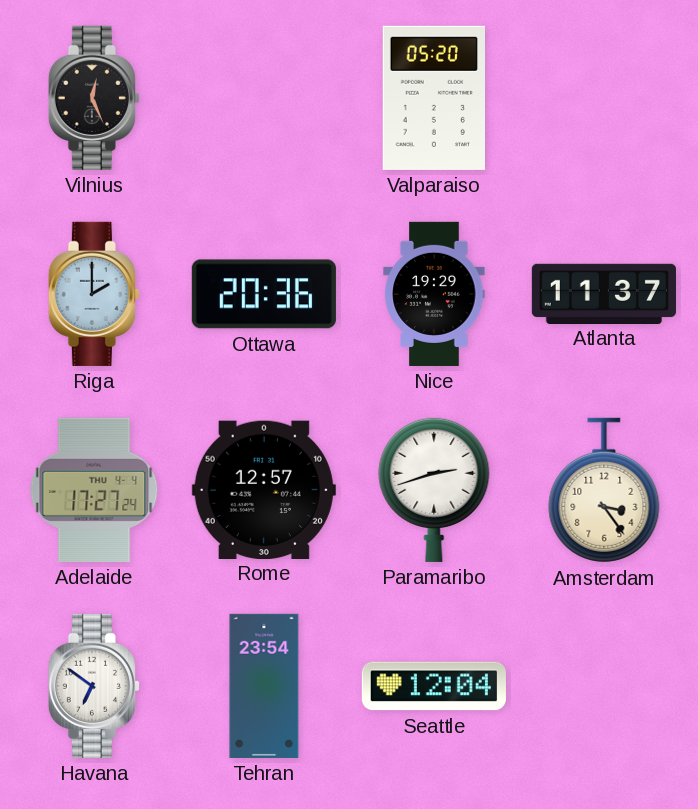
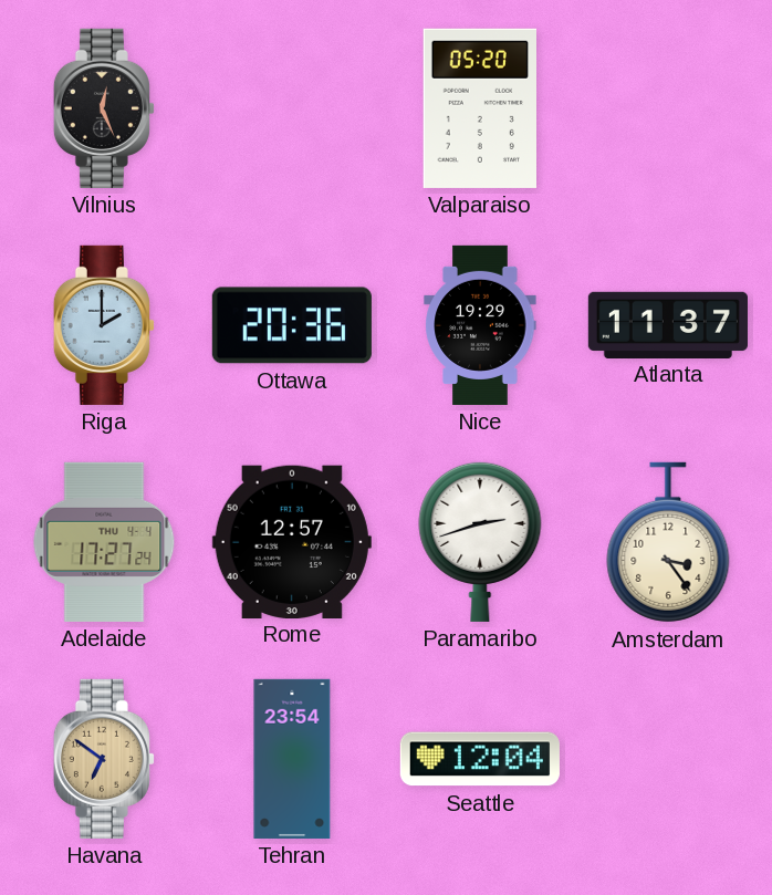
Havana dial: white -> champagne (104, 759)
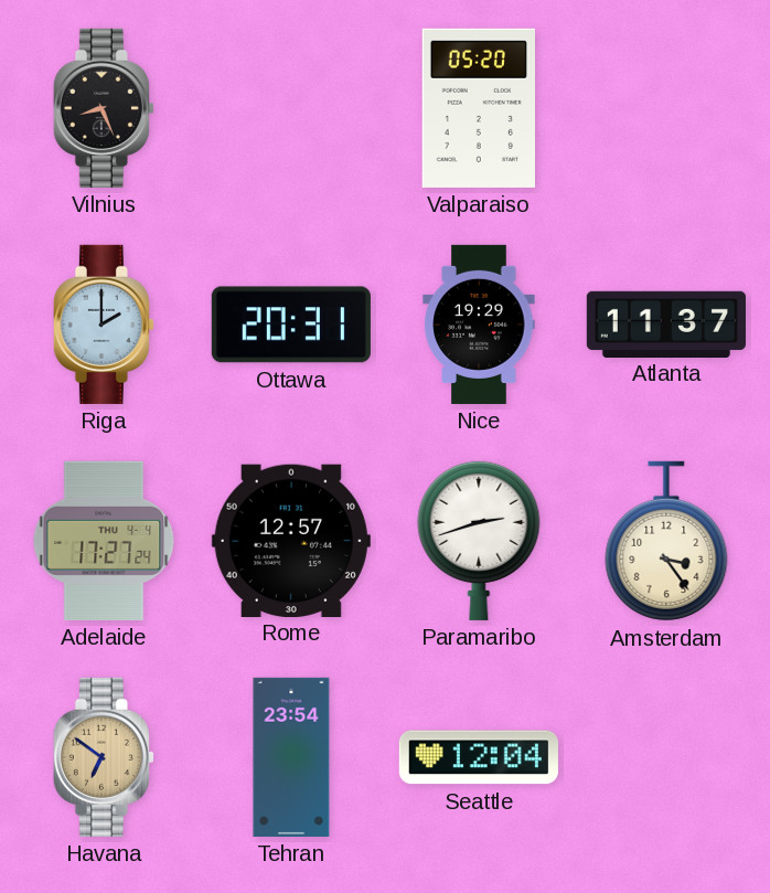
Vilnius: 12:26 -> 8:26 (104, 108)
Ottawa: 20:36 -> 20:31 (291, 325)
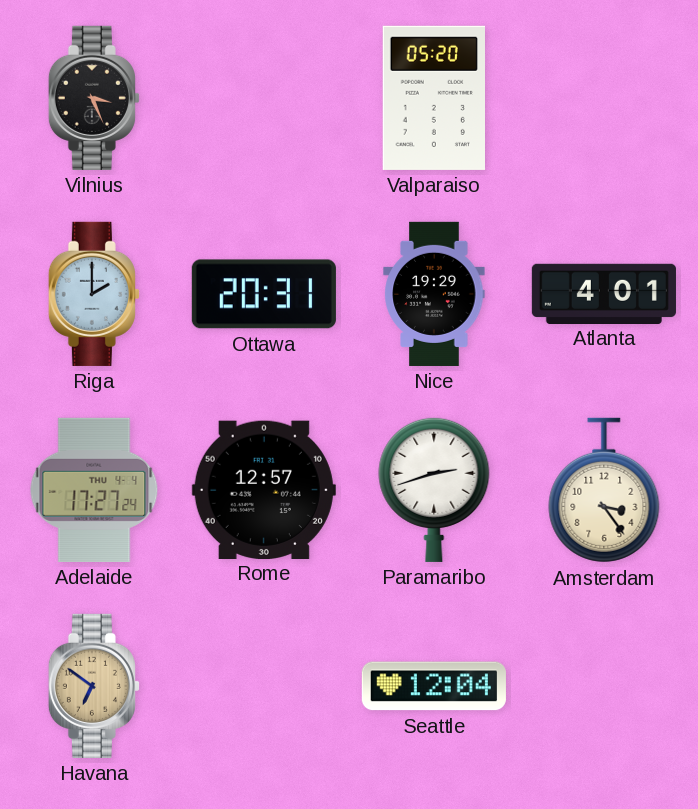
Vilnius: 8:26 -> 3:26 (94, 98)
Atlanta: 11:37 -> 4:01 (604, 293)
Tehran: 23:54 -> none (291, 757)
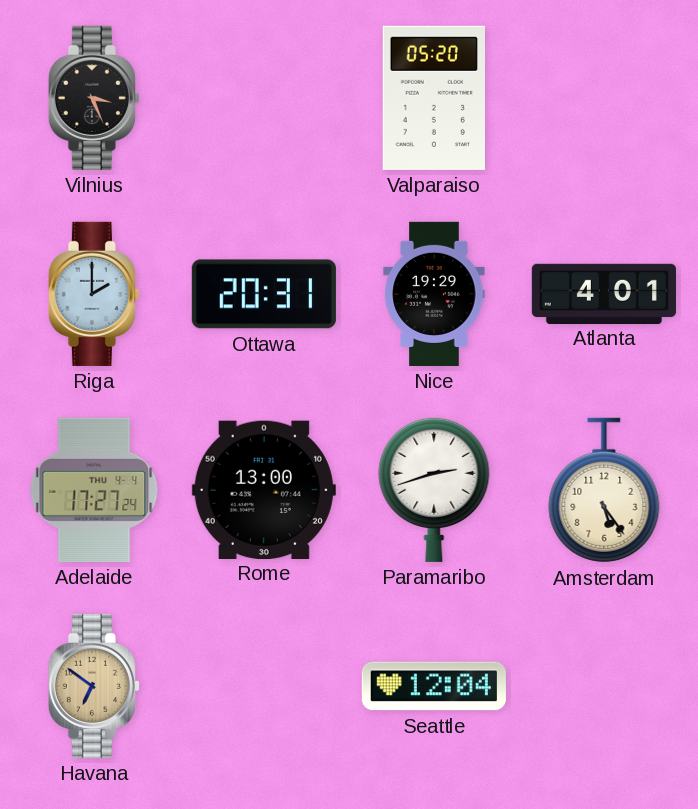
Rome: 12:57 -> 13:00 (264, 489)
Amsterdam: 3:24 -> 5:24 (604, 490)
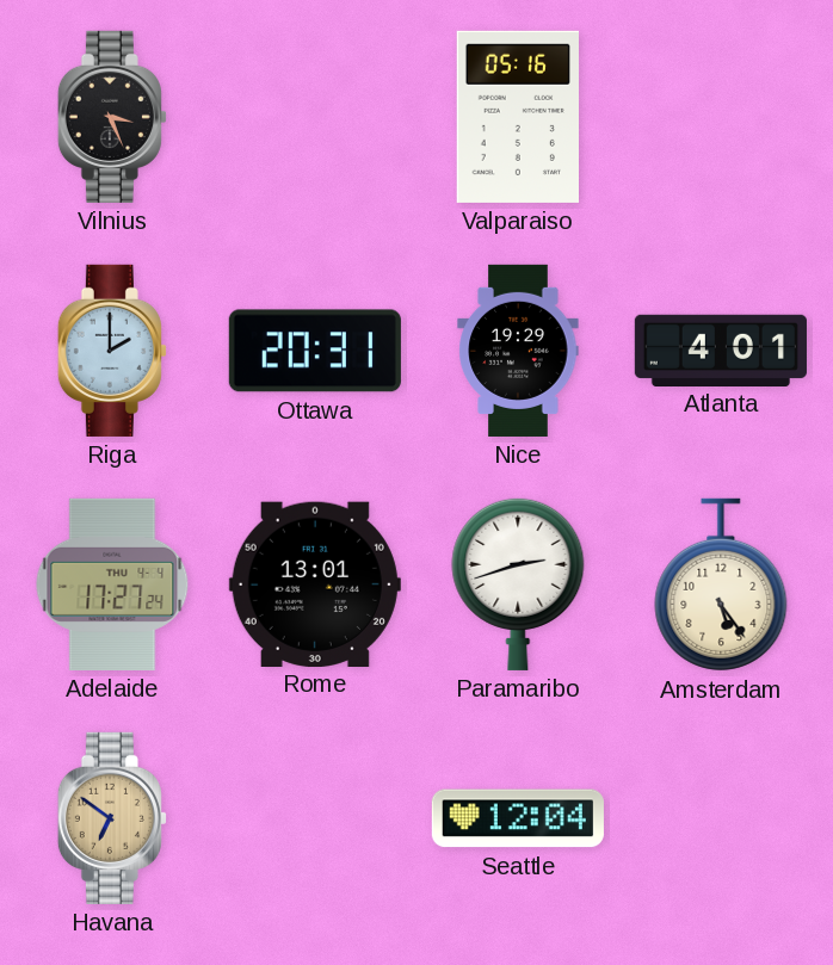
Valparaiso: 05:20 -> 05:16 (517, 117)
Rome: 13:00 -> 13:01 (315, 583)
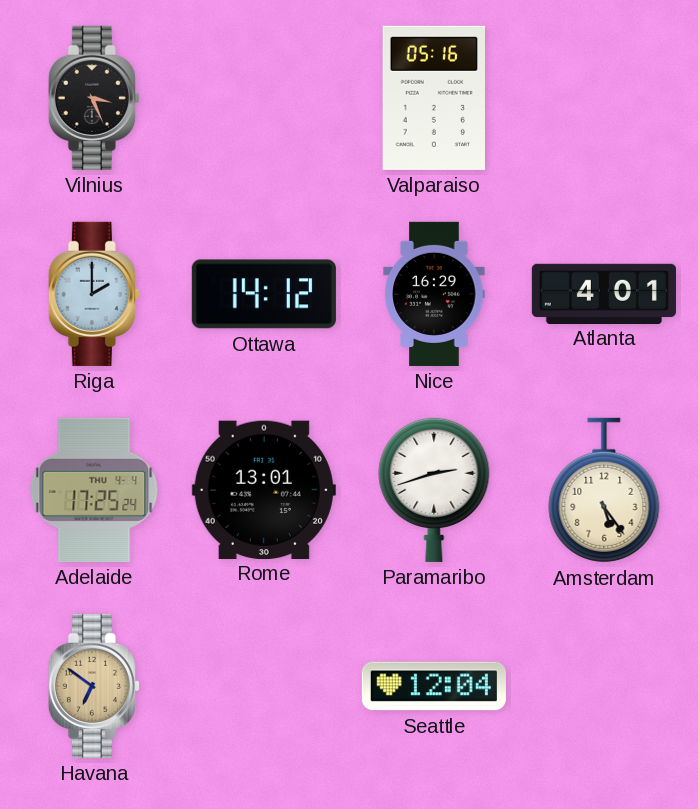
Ottawa: 20:31 -> 14:12 (264, 294)
Nice: 19:29 -> 16:29 (434, 294)
Adelaide: 17:27 -> 17:25 (94, 490)
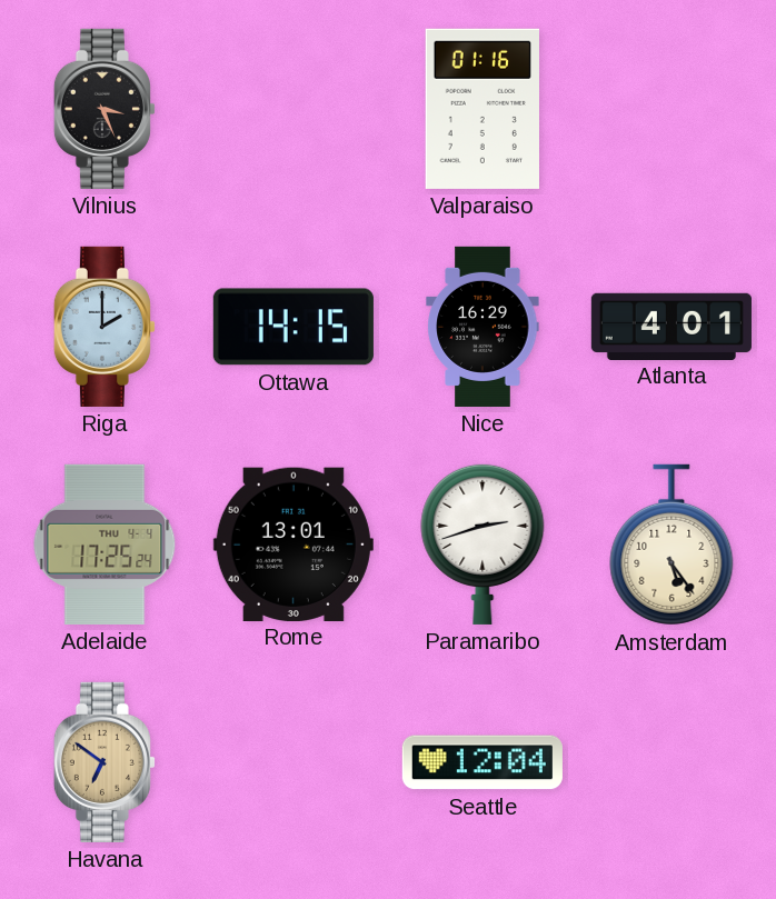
Valparaiso: 05:16 -> 01:16 (481, 109)
Ottawa: 14:12 -> 14:15 (294, 327)
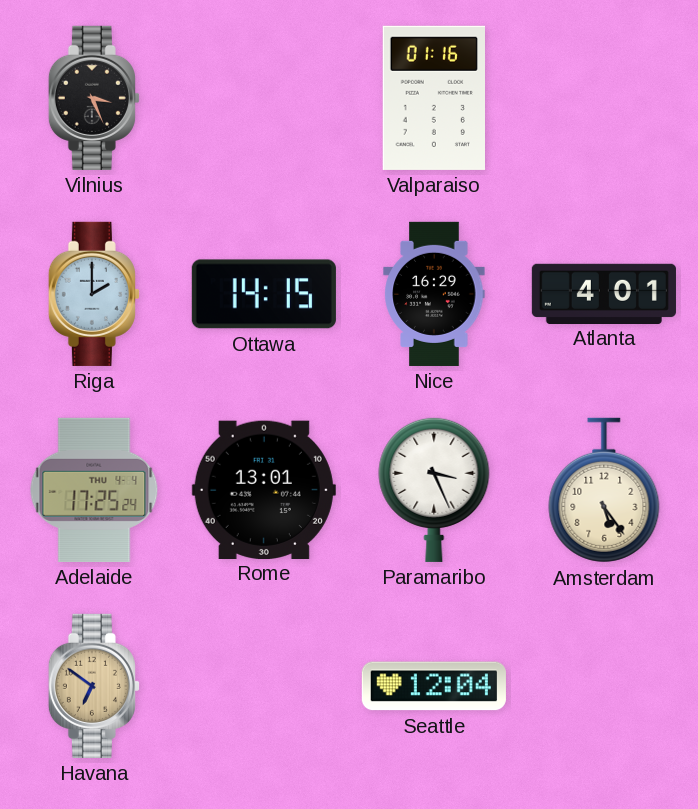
Paramaribo: 2:42 -> 3:26 (434, 489)
